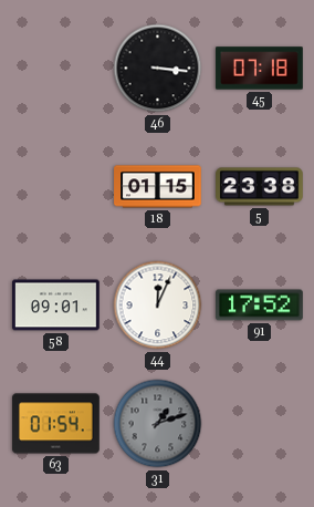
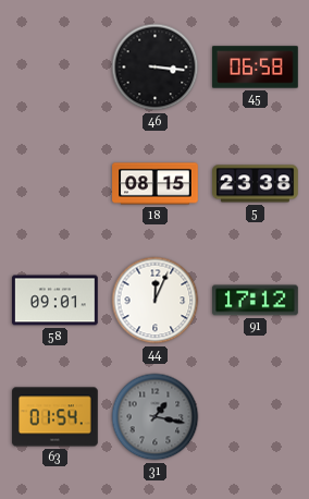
45: 07:18 -> 06:58 (256, 68)
18: 01:15 -> 08:15 (156, 184)
91: 17:52 -> 17:12 (256, 301)
31: 1:12 -> 1:17 (156, 417)
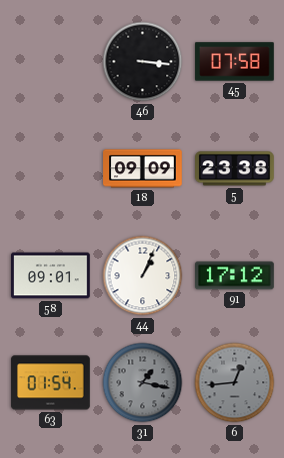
45: 06:58 -> 07:58 (235, 62)
18: 08:15 -> 09:09 (143, 169)
44: 12:04 -> 1:04 (143, 276)
6: none -> 12:44 (235, 383)
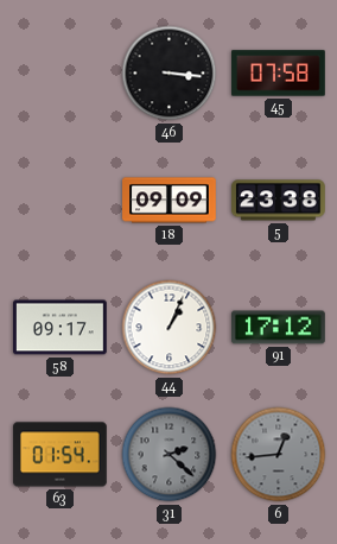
58: 09:01 -> 09:17 (61, 328)
31: 1:17 -> 2:22 (170, 455)
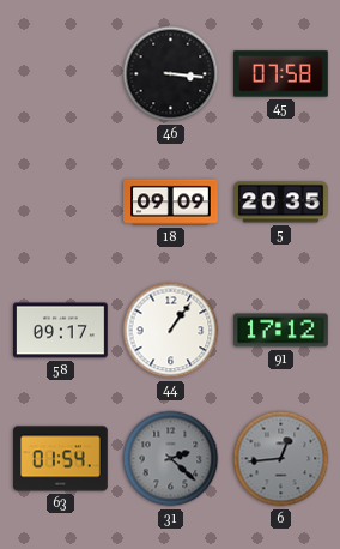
5: 23:38 -> 20:35 (281, 203)
44: 1:04 -> 1:06 (171, 331)
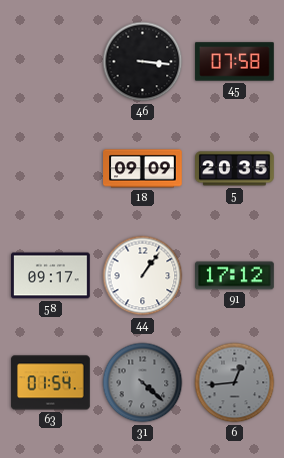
31: 2:22 -> 4:22 (143, 383)
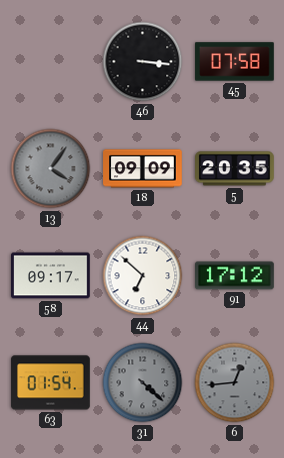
13: none -> 4:06 (51, 169)
44: 1:06 -> 6:52 (143, 276)
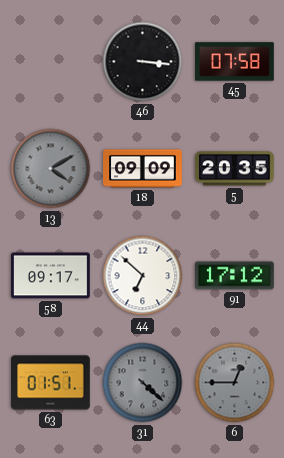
13: 4:06 -> 4:10 (51, 169)
63: 01:54 -> 01:51 (51, 383)
6: 12:44 -> 12:45 (235, 383)
